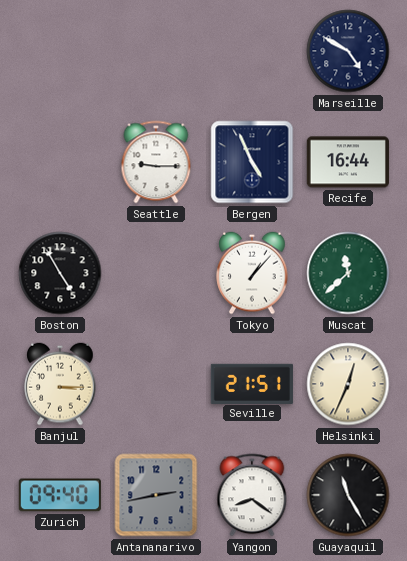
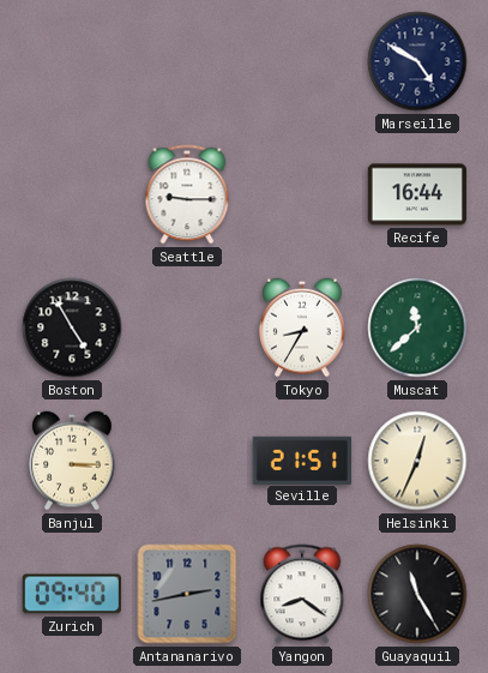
Bergen: 4:56 -> none (252, 162)
Tokyo: 1:07 -> 8:35 (302, 328)
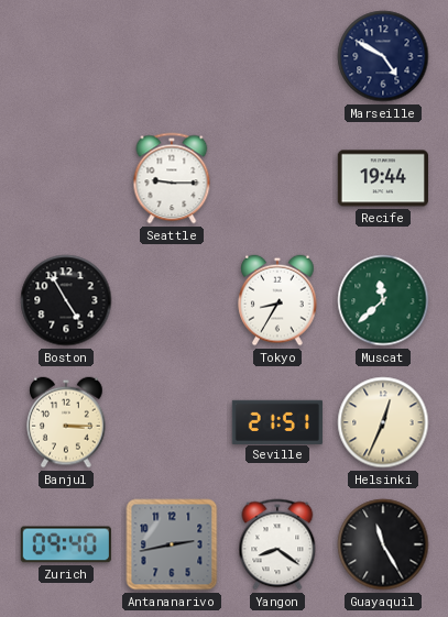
Recife: 16:44 -> 19:44 (382, 178)
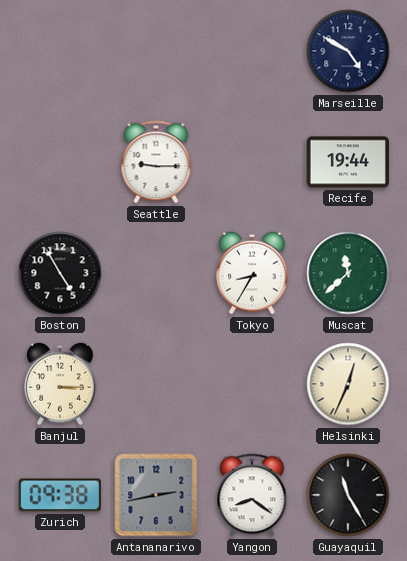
Seville: 21:51 -> none (277, 421)
Zurich: 09:40 -> 09:38 (60, 495)
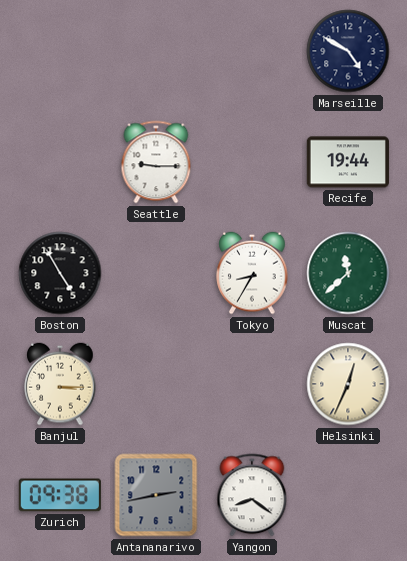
Guayaquil: 11:25 -> none (348, 495)
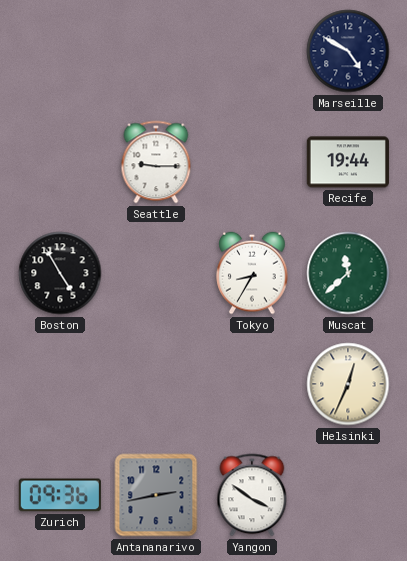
Banjul: 3:15 -> none (60, 384)
Zurich: 09:38 -> 09:36 (60, 495)
Yangon: 8:21 -> 3:51 (252, 495)
